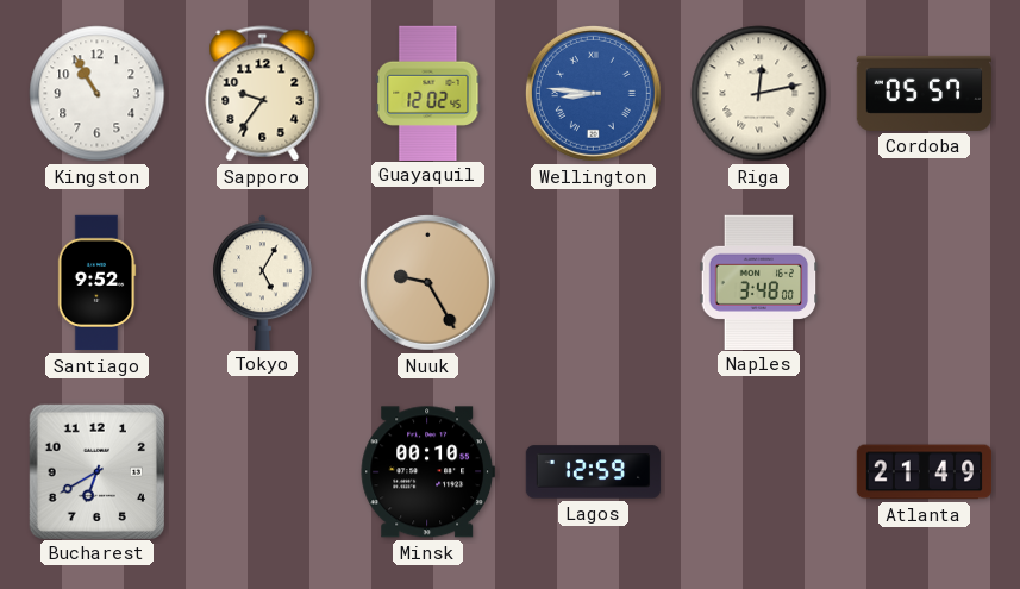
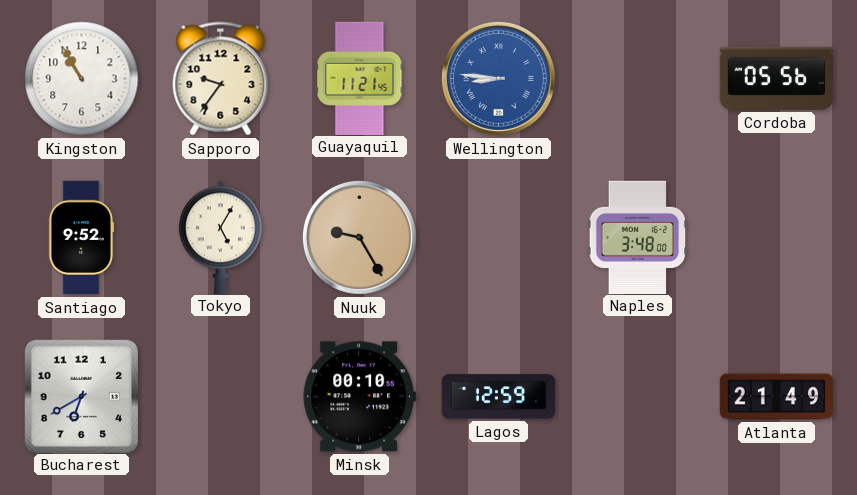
Guayaquil: 12:02 -> 11:21 (360, 78)
Riga: 12:13 -> none (759, 94)
Cordoba: 05:57 -> 05:56 (777, 78)
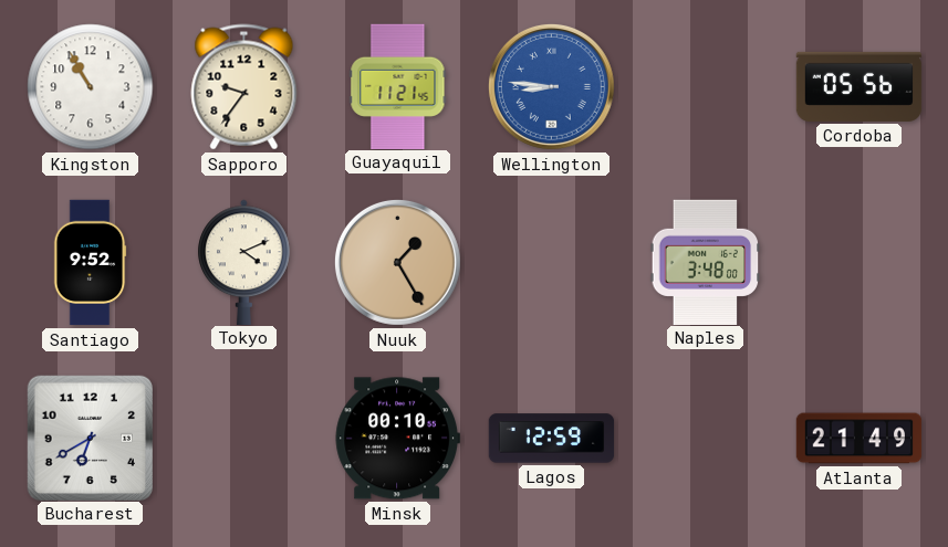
Tokyo: 5:05 -> 4:11 (244, 262)
Nuuk: 9:25 -> 1:25 (397, 262)
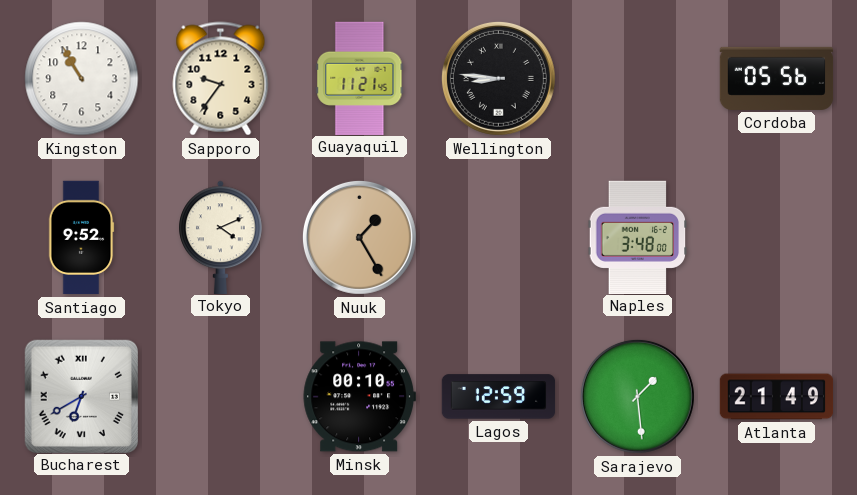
Wellington dial: blue -> black (498, 78)
Bucharest numerals: Arabic -> Roman (81, 396)
Sarajevo: none -> 1:29 (637, 396)
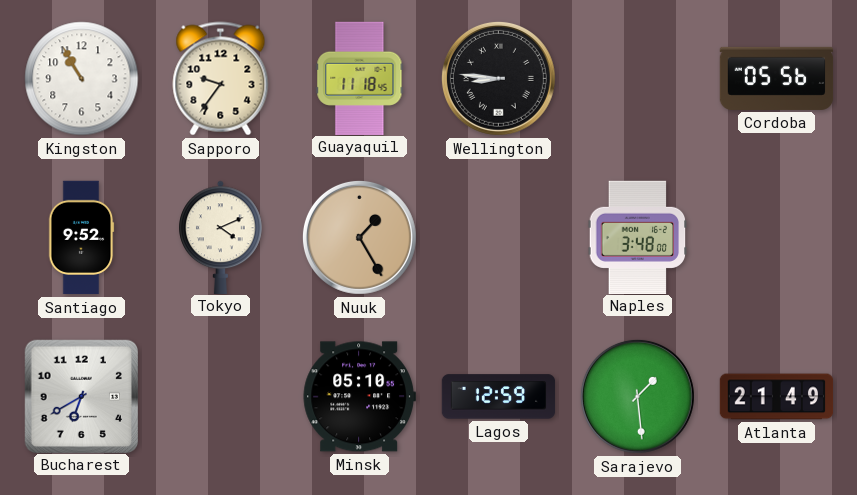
Guayaquil: 11:21 -> 11:18 (360, 78)
Bucharest numerals: Roman -> Arabic (81, 396)
Minsk: 00:10 -> 05:10 (359, 397)
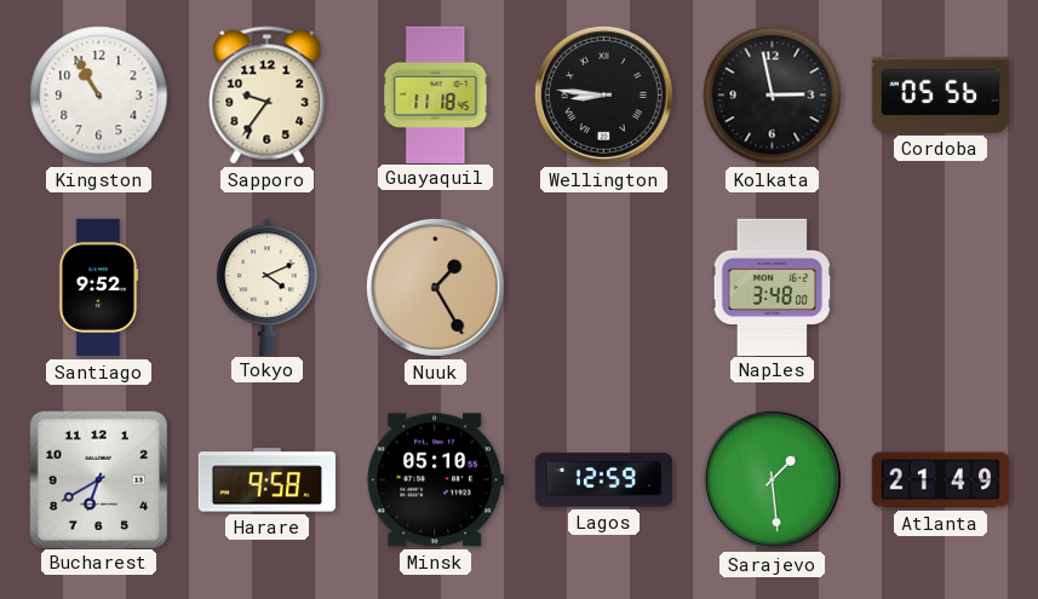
Kolkata: none -> 2:58 (773, 96)
Harare: none -> 9:58 (268, 480)
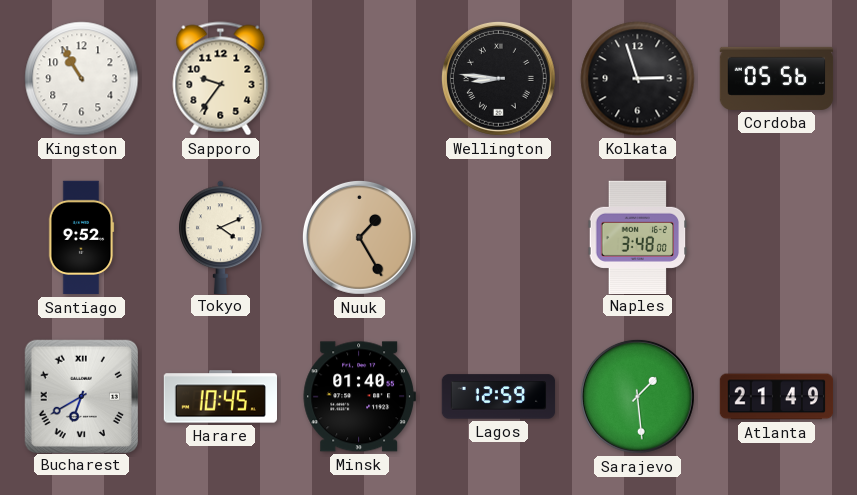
Guayaquil: 11:18 -> none (436, 94)
Kolkata: 2:58 -> 2:57 (638, 79)
Bucharest numerals: Arabic -> Roman (81, 396)
Harare: 9:58 -> 10:45 (221, 397)
Minsk: 05:10 -> 01:40 (359, 397)
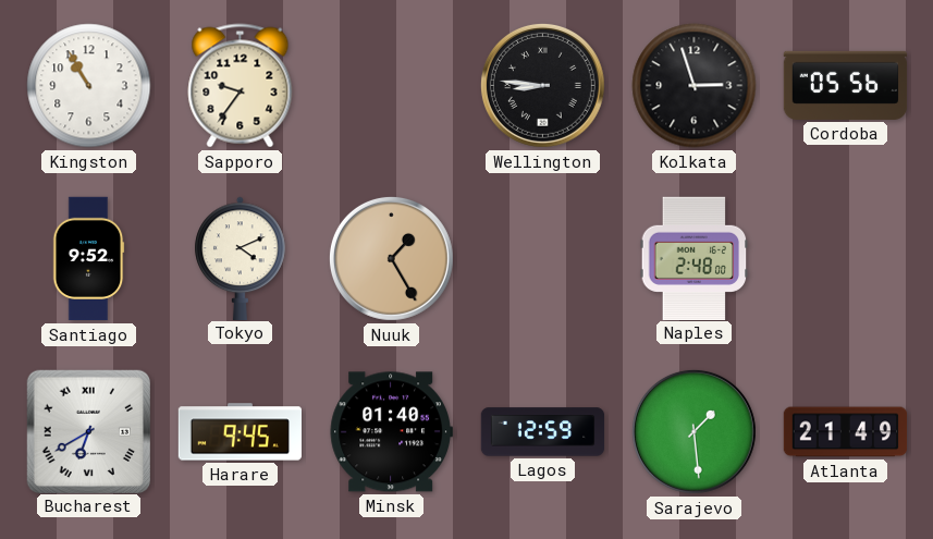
Naples: 3:48 -> 2:48 (695, 258)
Harare: 10:45 -> 9:45 (241, 432)
